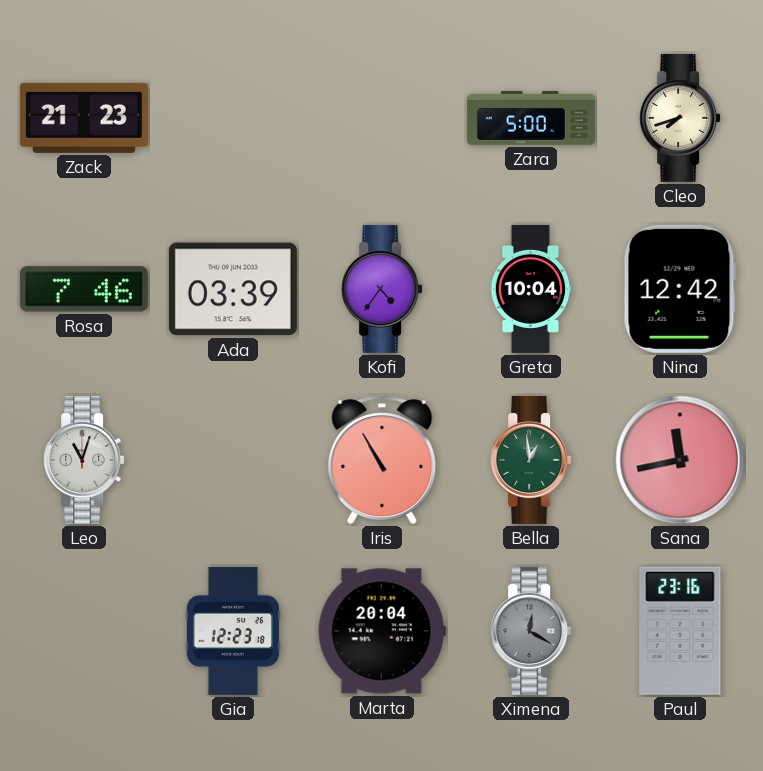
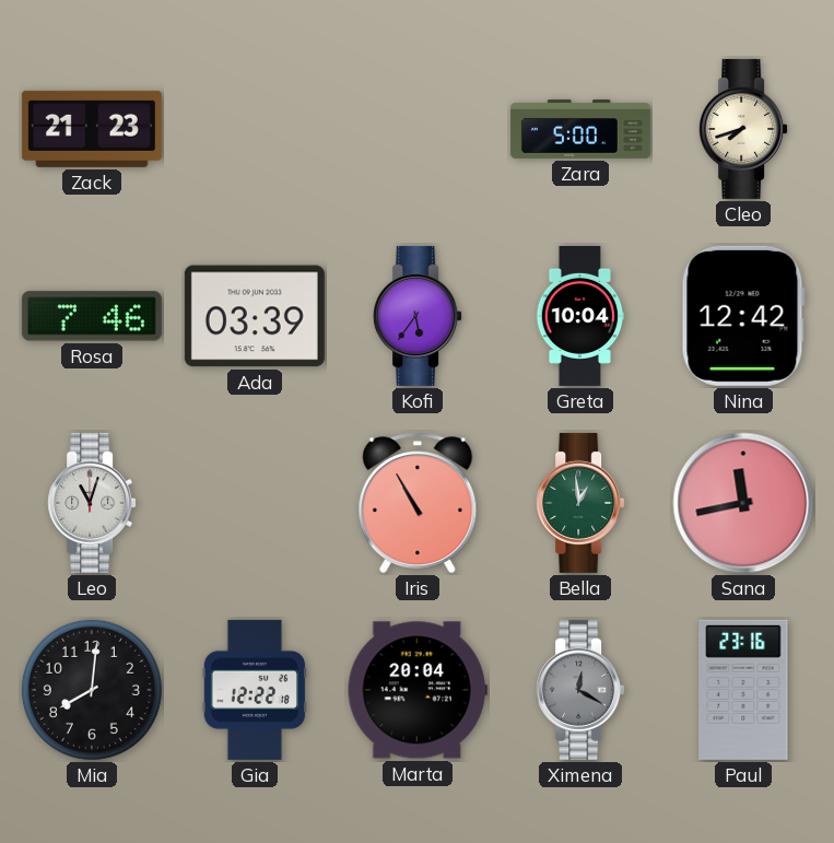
Kofi: 4:36 -> 5:36 (418, 316)
Mia: none -> 8:01 (92, 690)
Gia: 12:23 -> 12:22 (254, 690)
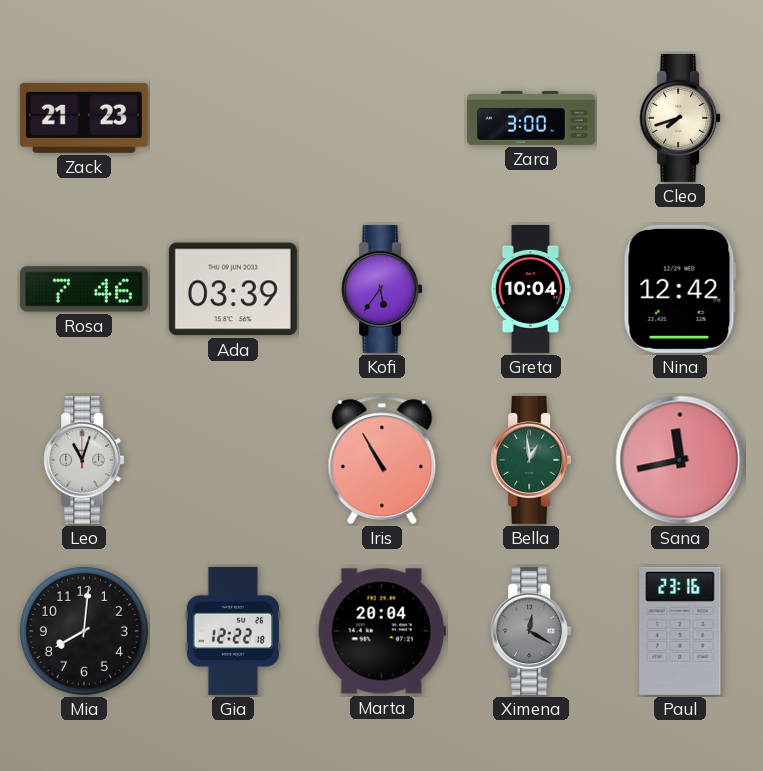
Zara: 5:00 -> 3:00 (531, 118)
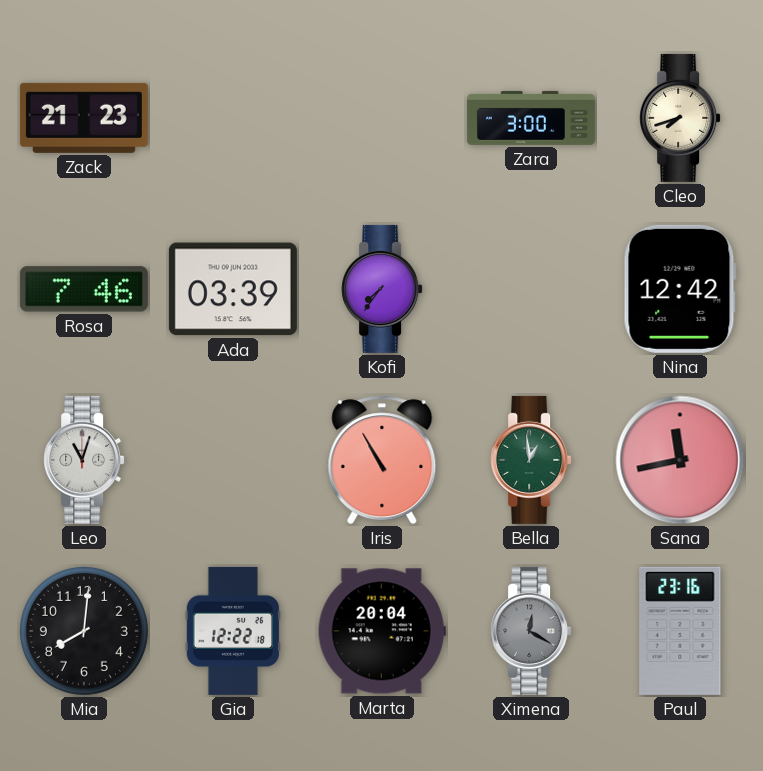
Kofi: 5:36 -> 7:36 (382, 289)
Greta: 10:04 -> none (531, 289)
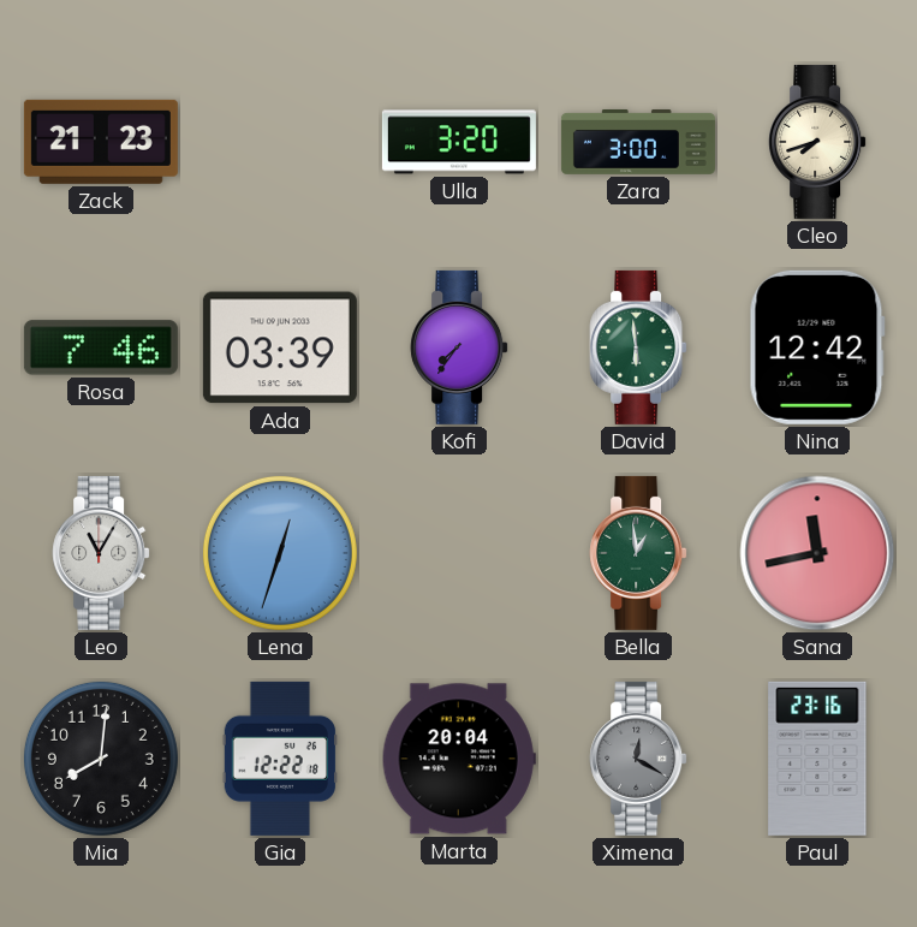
Ulla: none -> 3:20 (459, 142)
David: none -> 5:59 (638, 347)
Leo: 11:03 -> 11:05 (101, 553)
Lena: none -> 12:33 (280, 553)
Iris: 10:55 -> none (382, 460)
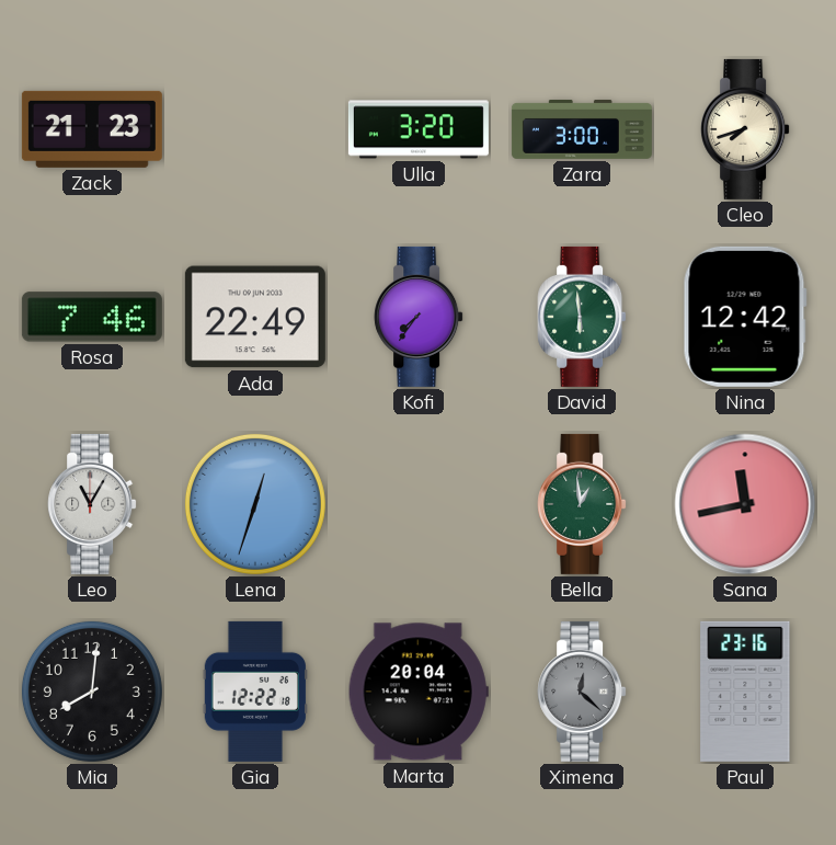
Ada: 03:39 -> 22:49 (255, 317)
Ximena: 12:20 -> 12:22 (582, 692)
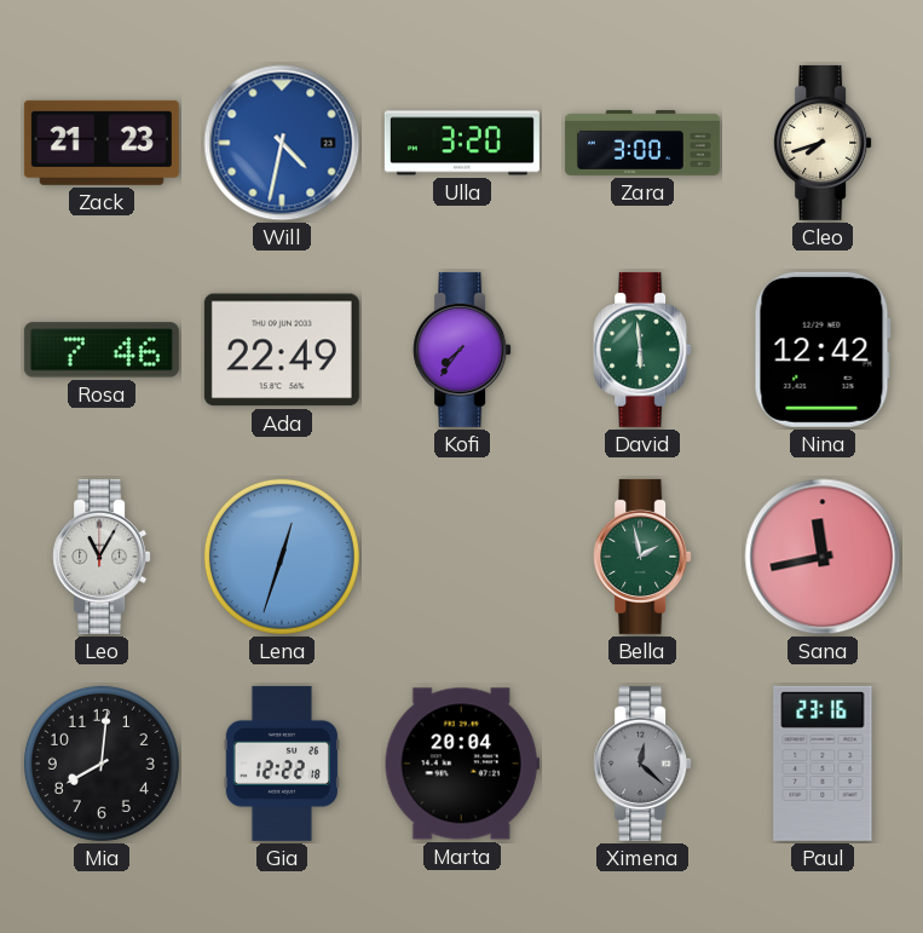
Will: none -> 4:32 (282, 143)
Bella: 12:59 -> 1:58 (642, 557)
